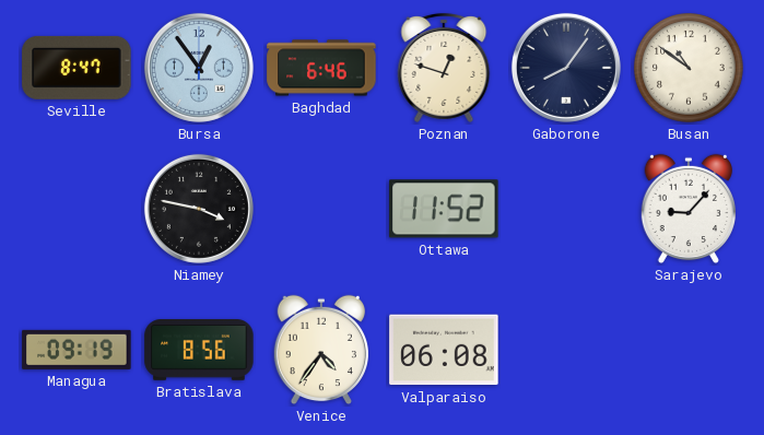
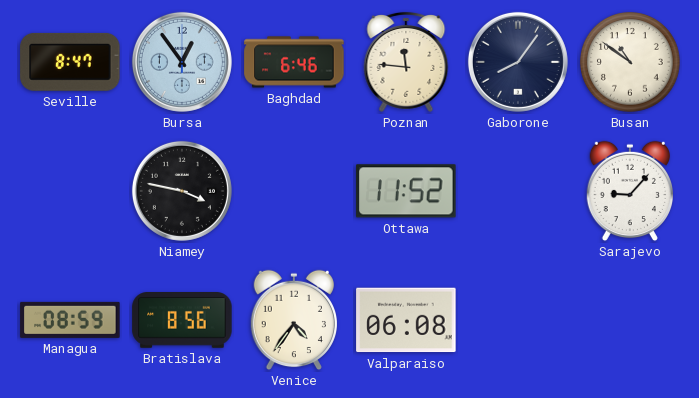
Poznan: 12:48 -> 11:46 (406, 62)
Managua: 09:19 -> 08:59 (70, 320)
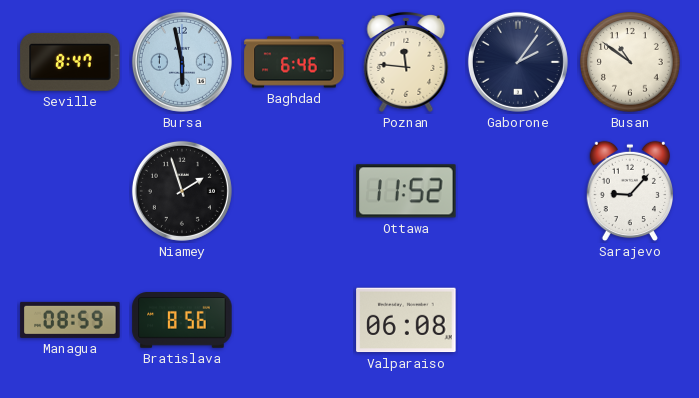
Bursa: 12:54 -> 5:58 (182, 62)
Gaborone: 8:06 -> 2:06 (518, 62)
Niamey: 3:47 -> 1:57 (182, 191)
Venice: 4:36 -> none (293, 320)
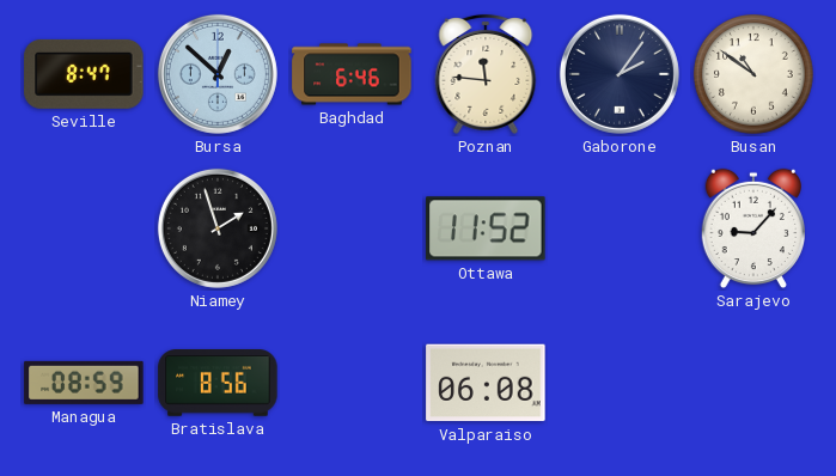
Bursa: 5:58 -> 12:52 (218, 74)
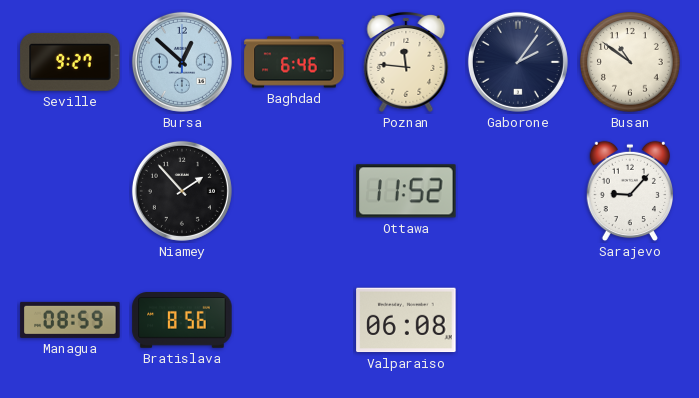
Seville: 8:47 -> 9:27 (70, 62)
Niamey: 1:57 -> 1:53 (182, 191)
